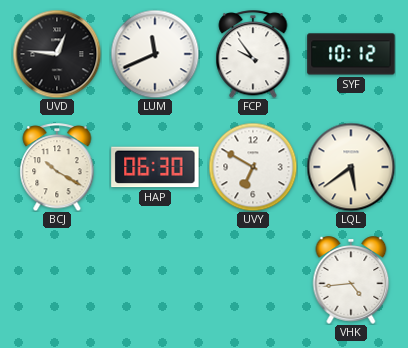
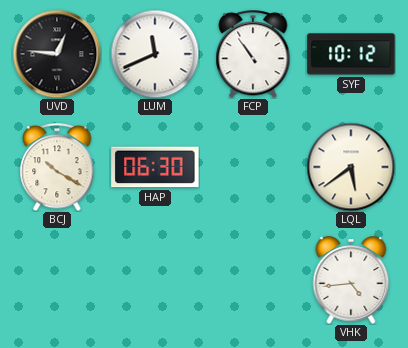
FCP: 9:54 -> 10:54 (253, 54)
UVY: 6:50 -> none (253, 167)
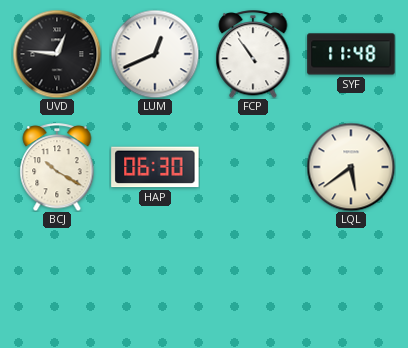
LUM: 11:41 -> 12:41 (155, 54)
SYF: 10:12 -> 11:48 (351, 54)
VHK: 4:44 -> none (351, 280)
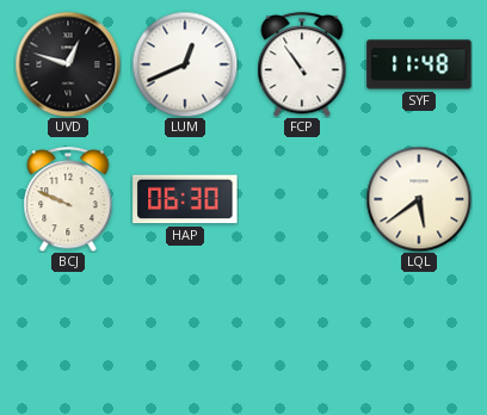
UVD: 12:46 -> 12:48 (68, 64)
BCJ: 10:20 -> 9:49 (68, 199)
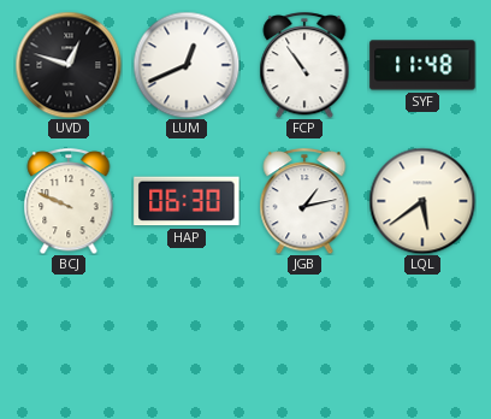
JGB: none -> 1:13 (304, 201)
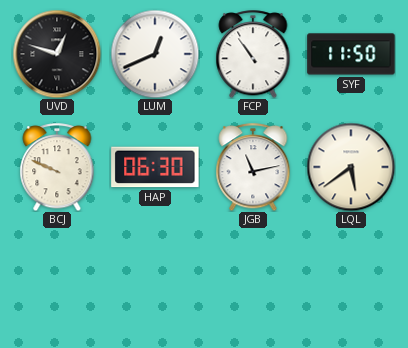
SYF: 11:48 -> 11:50 (351, 54)
JGB: 1:13 -> 11:13 (253, 167)
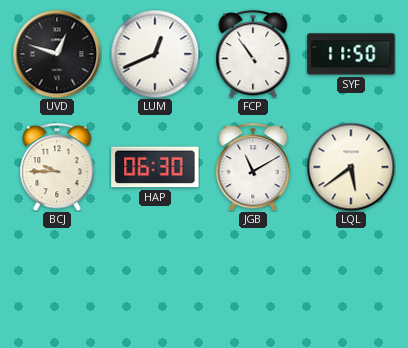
BCJ: 9:49 -> 9:45 (57, 167)
JGB: 11:13 -> 11:10 (253, 167)
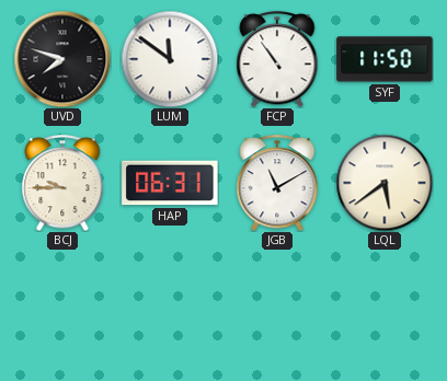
UVD: 12:48 -> 7:48 (62, 59)
LUM: 12:41 -> 11:51 (170, 59)
HAP: 06:30 -> 06:31 (170, 183)
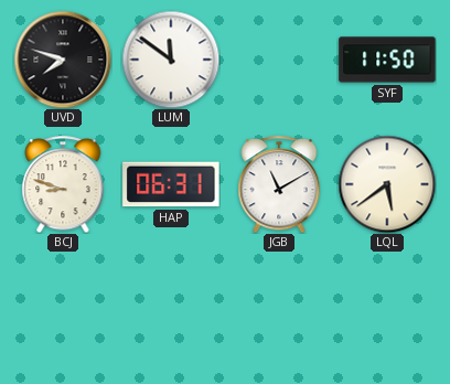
FCP: 10:54 -> none (277, 59)
BCJ: 9:45 -> 8:48 (63, 184)
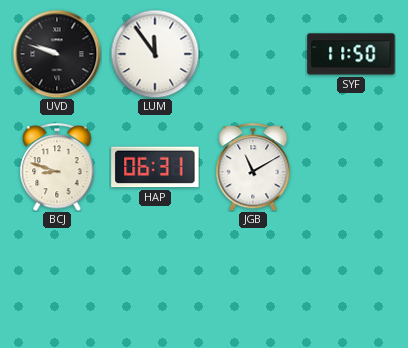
UVD: 7:48 -> 9:48 (57, 54)
LUM: 11:51 -> 11:54 (155, 54)
LQL: 5:39 -> none (387, 184)
